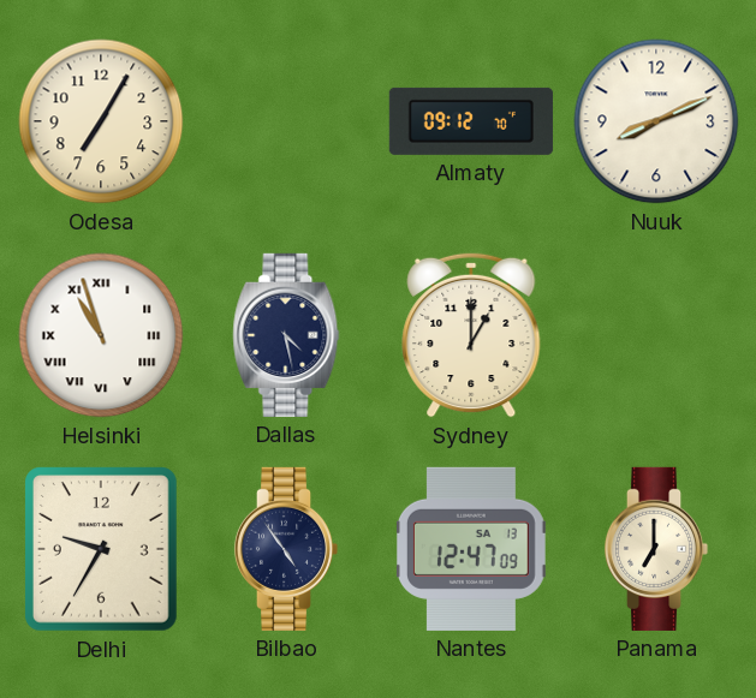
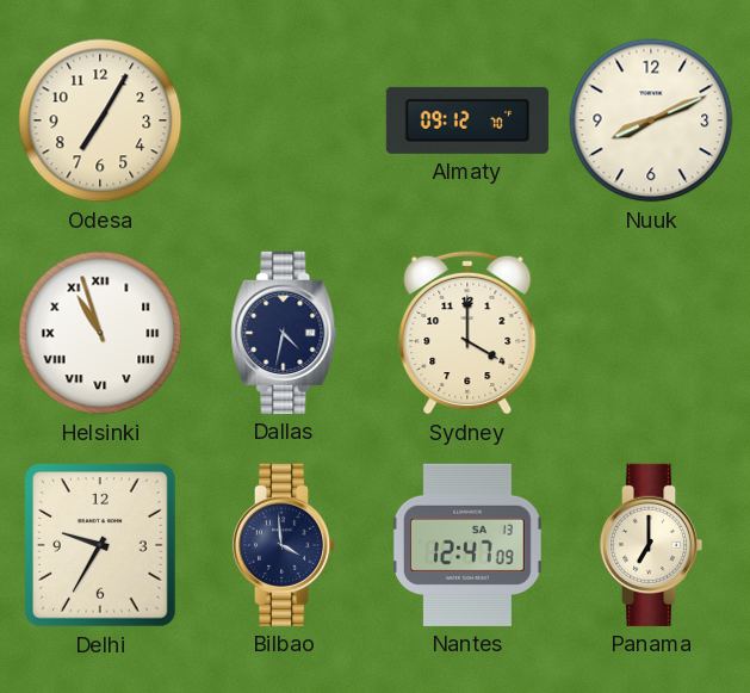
Dallas: 4:28 -> 4:32 (284, 333)
Sydney: 1:00 -> 4:00 (467, 333)
Bilbao: 4:54 -> 3:59 (284, 545)
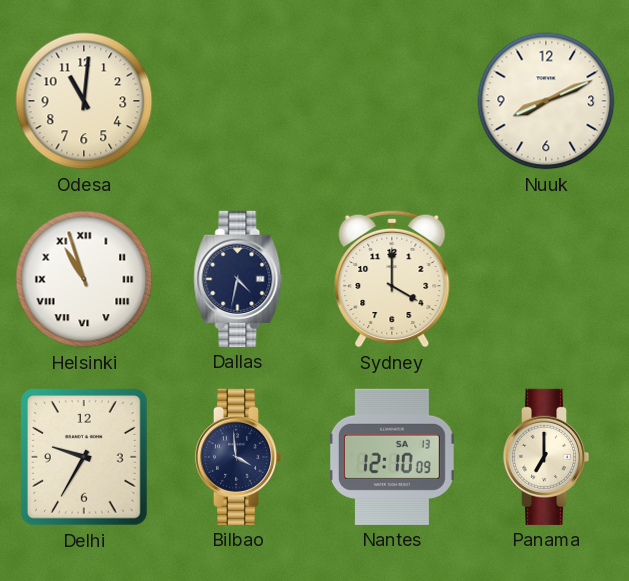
Odesa: 7:05 -> 11:01 (84, 101)
Almaty: 09:12 -> none (467, 120)
Nantes: 12:47 -> 12:10 (392, 457)
